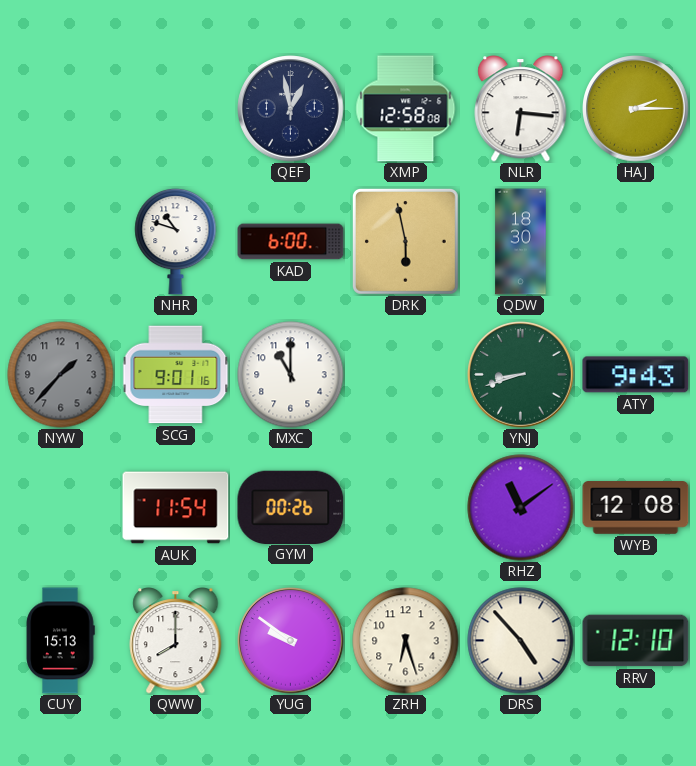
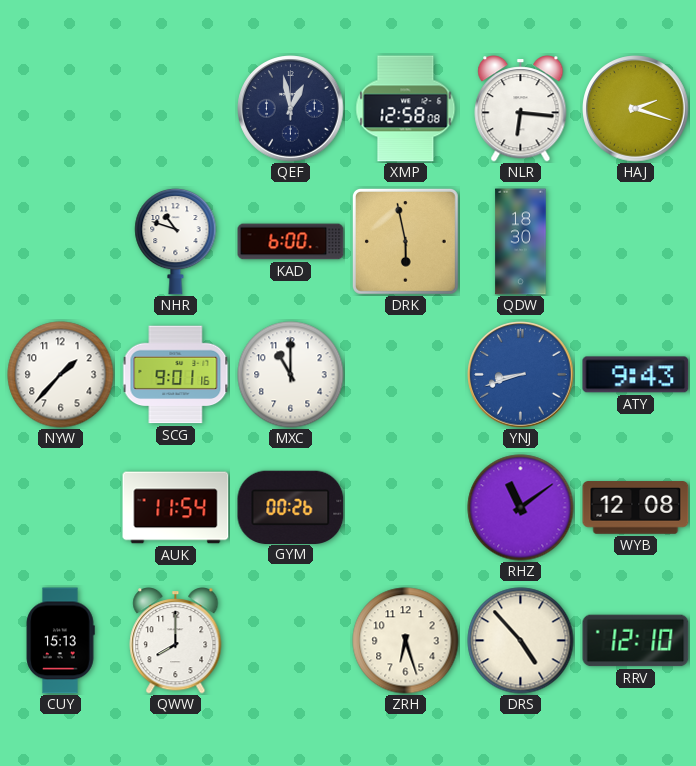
HAJ: 2:15 -> 2:18 (636, 109)
NYW dial: grey -> white (61, 375)
YNJ dial: green -> blue (521, 375)
YUG: 9:51 -> none (291, 641)
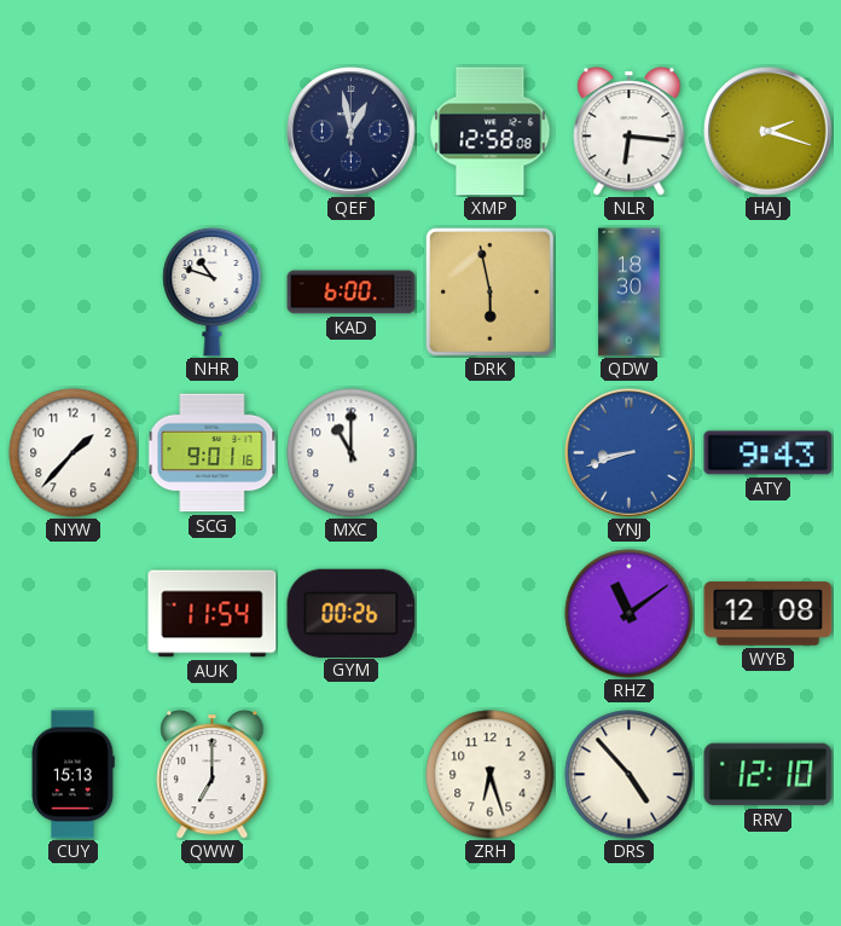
QWW: 8:00 -> 7:00 (213, 775)
